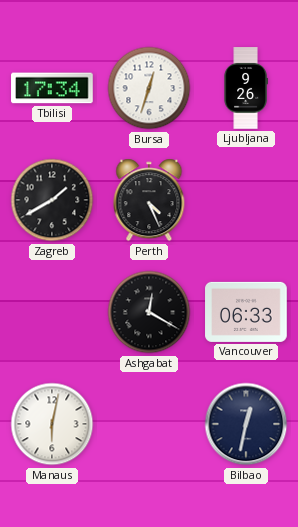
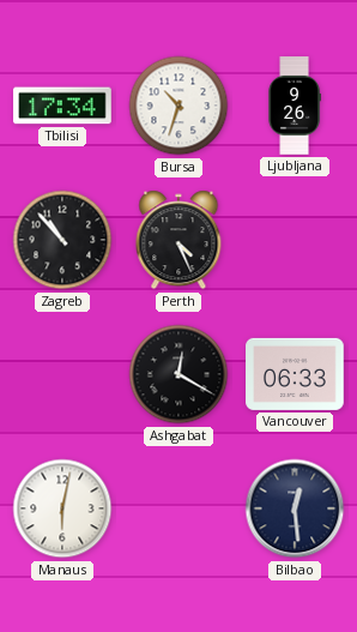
Bursa: 12:33 -> 10:33 (179, 106)
Zagreb: 1:40 -> 10:53 (62, 240)
Bilbao: 12:32 -> 12:29 (295, 508)
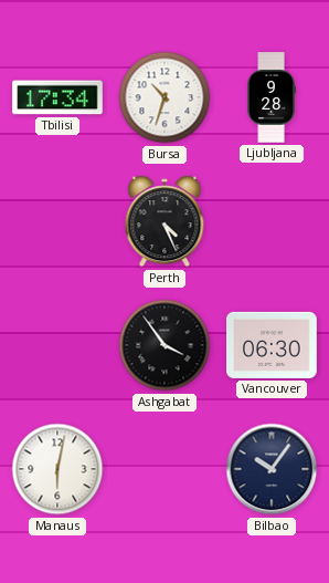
Ljubljana: 9:26 -> 9:28 (272, 97)
Zagreb: 10:53 -> none (62, 240)
Ashgabat: 12:20 -> 3:54 (164, 345)
Vancouver: 06:33 -> 06:30 (272, 345)
Bilbao: 12:29 -> 10:06 (272, 469)
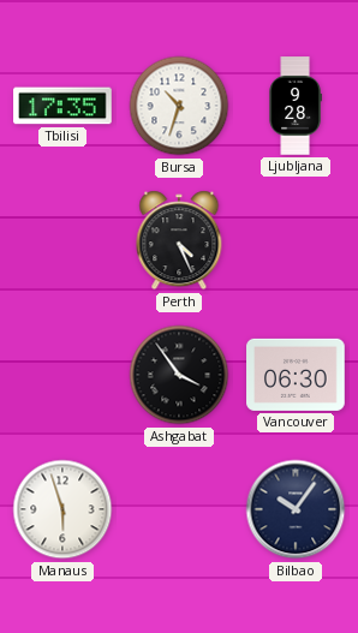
Tbilisi: 17:34 -> 17:35 (62, 106)
Manaus: 6:02 -> 5:57 (62, 509)
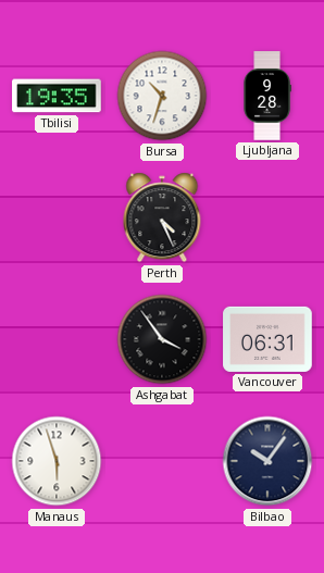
Tbilisi: 17:35 -> 19:35 (57, 96)
Vancouver: 06:30 -> 06:31 (267, 339)
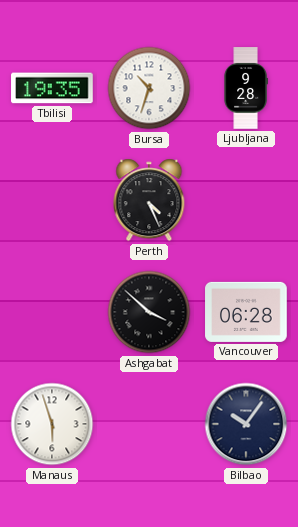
Ashgabat: 3:54 -> 3:52 (149, 312)
Vancouver: 06:31 -> 06:28 (246, 312)
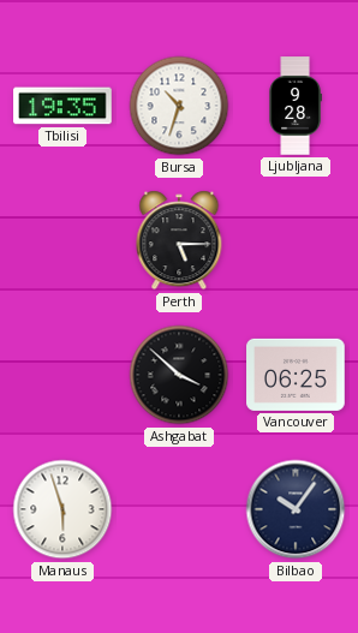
Perth: 4:26 -> 5:15 (179, 240)
Vancouver: 06:28 -> 06:25 (296, 375)
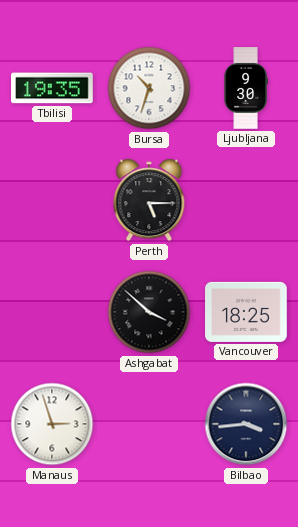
Ljubljana: 9:28 -> 9:30 (246, 88)
Vancouver: 06:25 -> 18:25 (246, 312)
Manaus: 5:57 -> 2:57 (52, 424)
Bilbao: 10:06 -> 3:44 (246, 424)
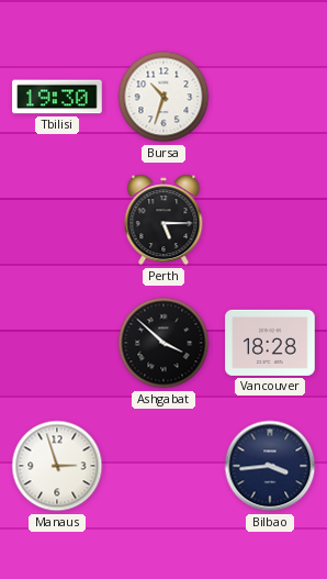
Tbilisi: 19:35 -> 19:30 (57, 97)
Ljubljana: 9:30 -> none (246, 88)
Vancouver: 18:25 -> 18:28 (270, 343)
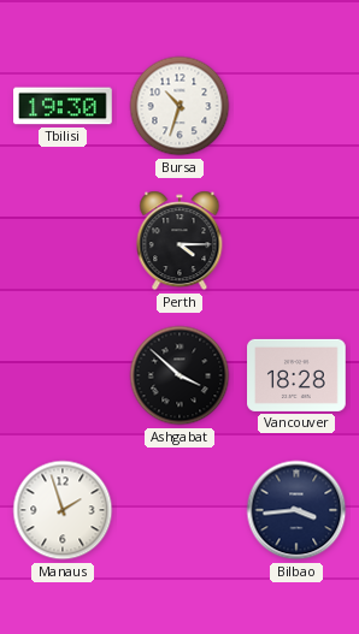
Perth: 5:15 -> 4:15 (179, 241)
Manaus: 2:57 -> 1:57 (63, 510)
